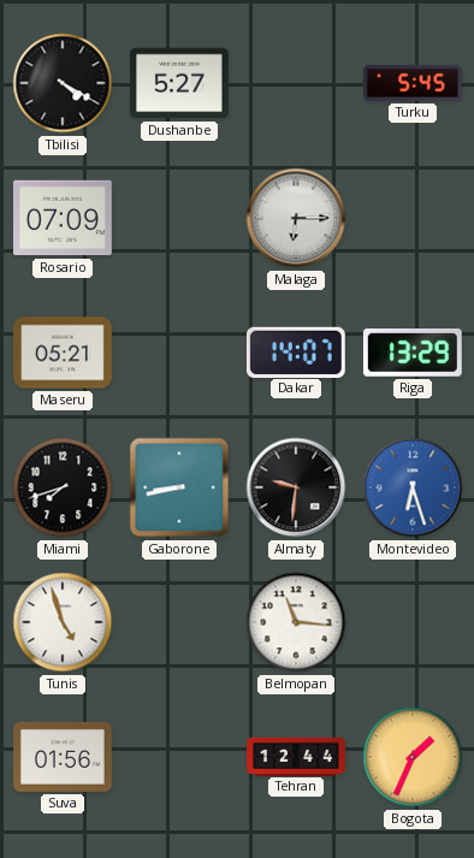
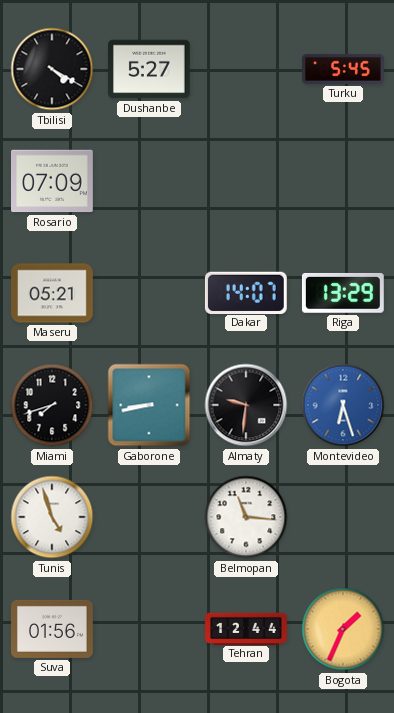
Malaga: 6:15 -> none (296, 218)
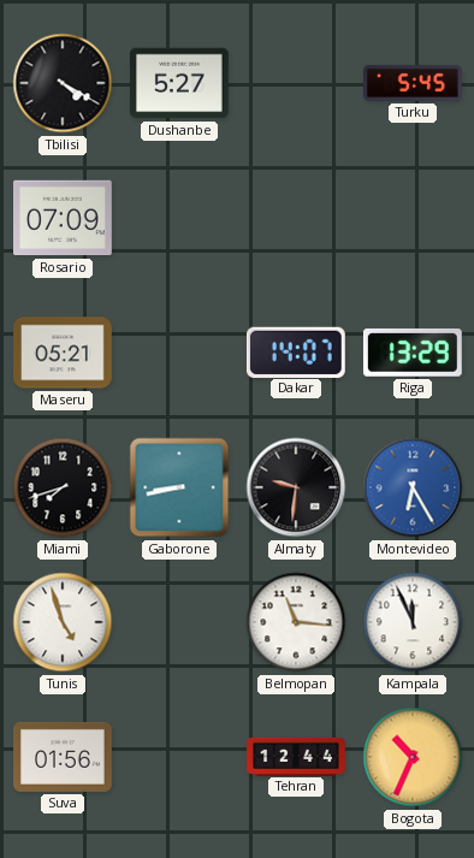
Montevideo: 6:27 -> 6:25 (413, 487)
Kampala: none -> 11:56 (413, 622)
Bogota: 1:34 -> 10:34 (413, 757)
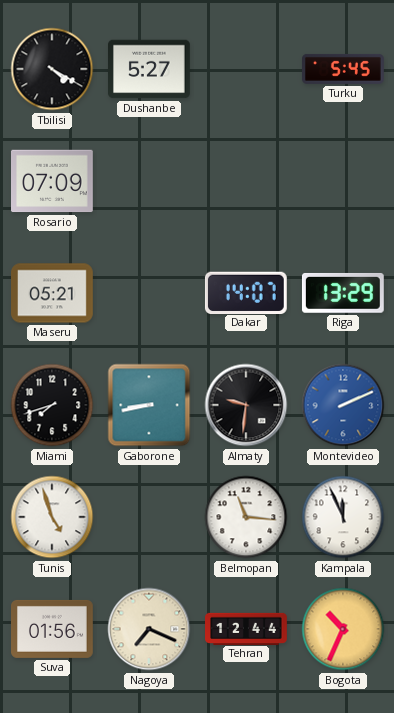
Montevideo: 6:25 -> 2:11 (343, 405)
Nagoya: none -> 7:19 (149, 629)
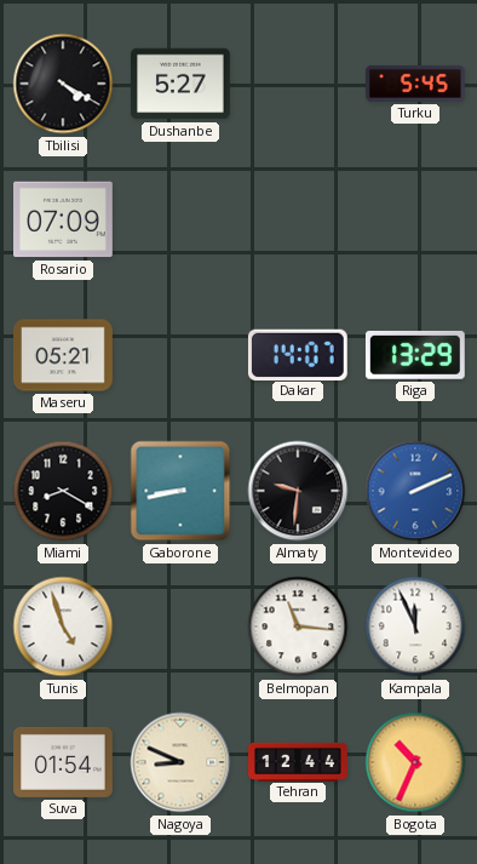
Miami: 7:42 -> 8:20 (63, 491)
Suva: 01:56 -> 01:54 (64, 762)
Nagoya: 7:19 -> 8:49 (180, 762)
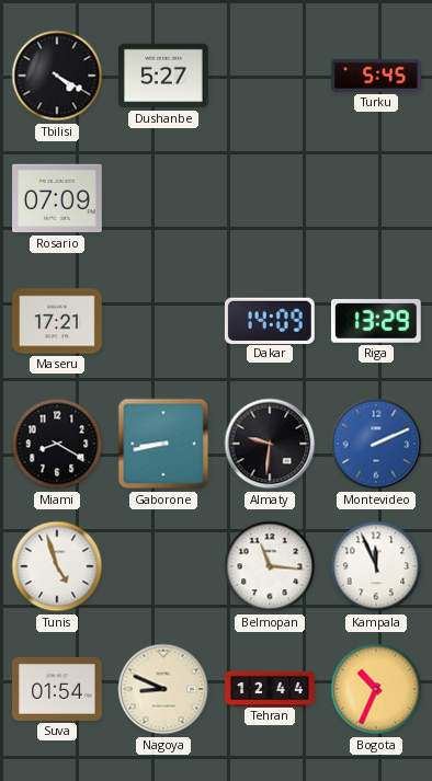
Maseru: 05:21 -> 17:21 (58, 321)
Dakar: 14:07 -> 14:09 (270, 320)
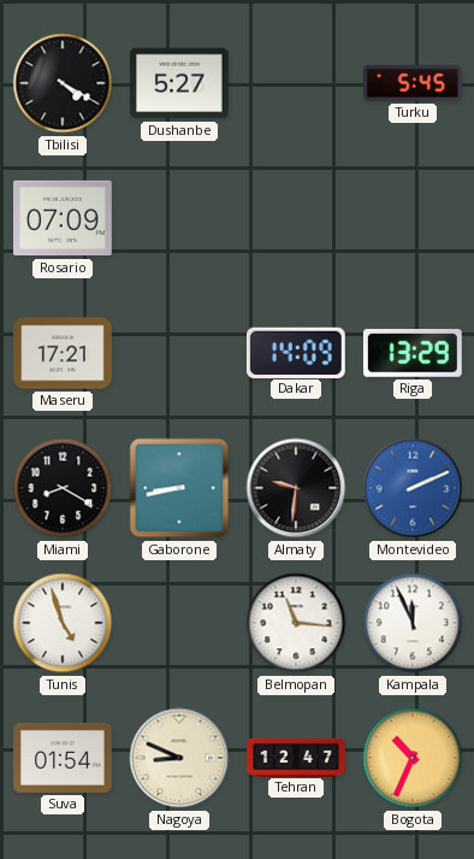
Tehran: 12:44 -> 12:47 (296, 757)
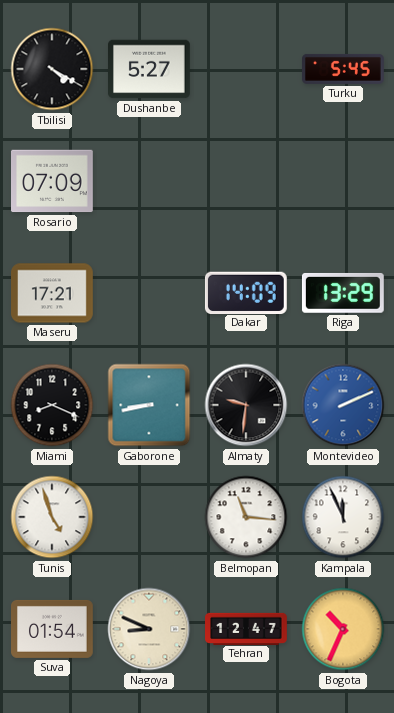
Miami: 8:20 -> 8:19 (52, 405)
